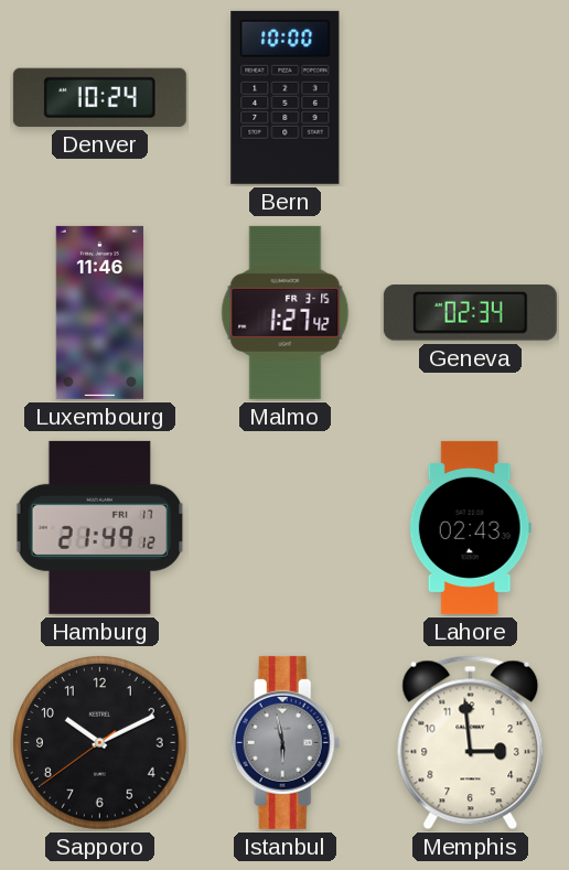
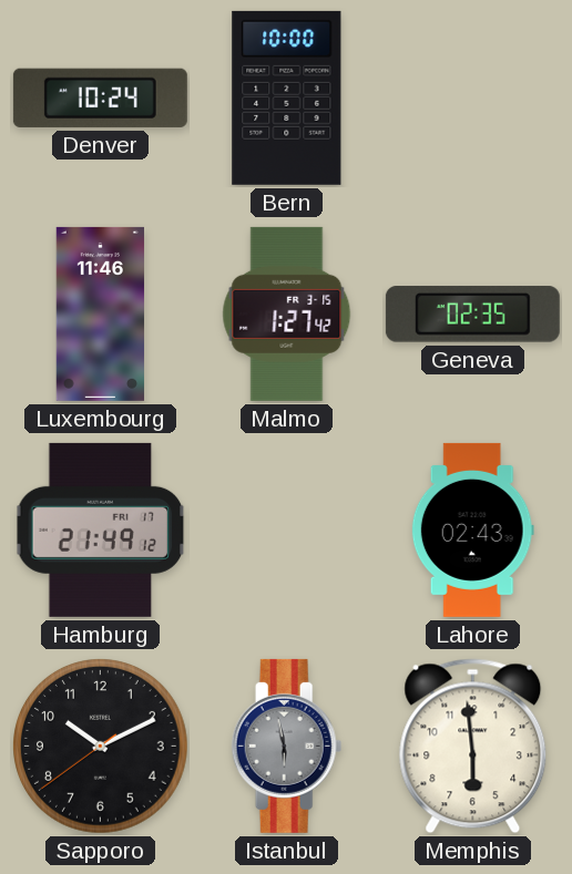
Geneva: 02:34 -> 02:35 (472, 315)
Memphis: 2:59 -> 5:59 (473, 747)
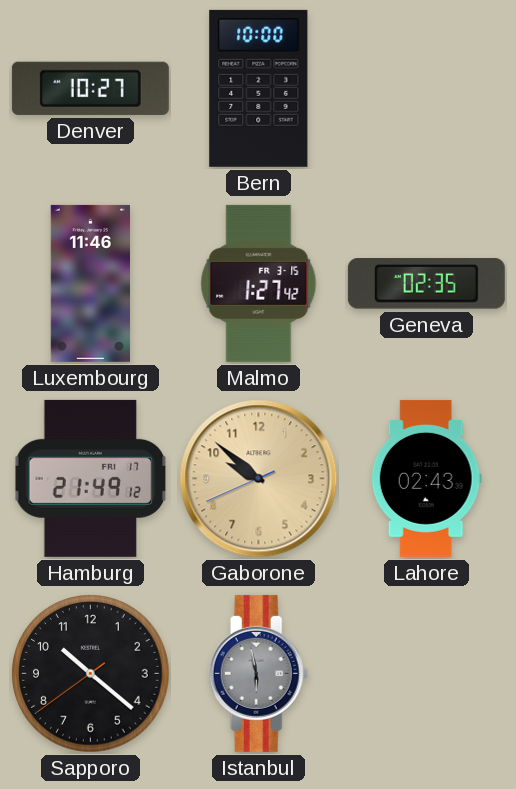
Denver: 10:24 -> 10:27 (90, 88)
Gaborone: none -> 9:51 (259, 479)
Sapporo: 10:10 -> 10:21 (91, 674)
Memphis: 5:59 -> none (473, 747)
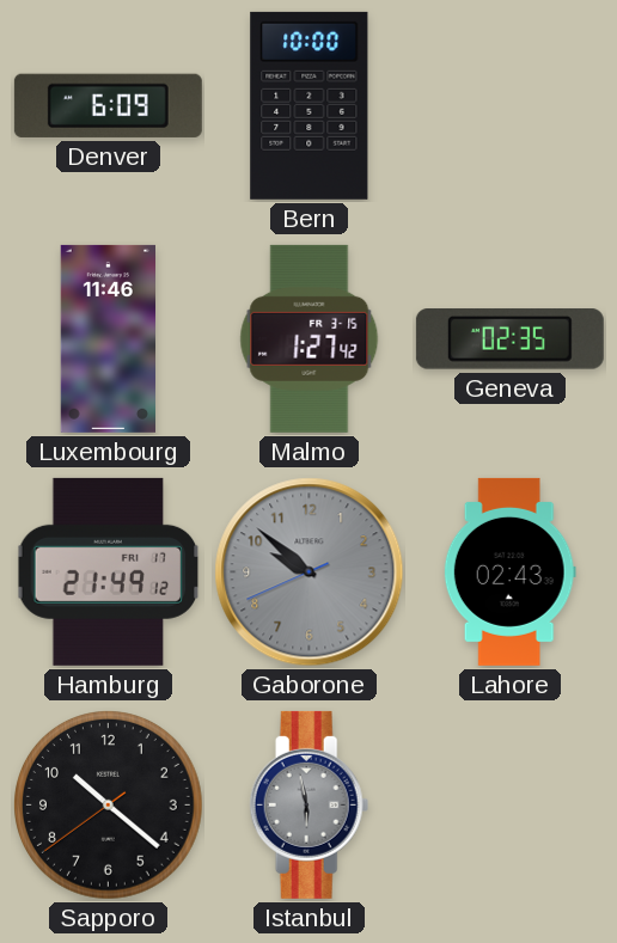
Denver: 10:27 -> 6:09 (108, 105)
Gaborone dial: champagne -> grey (310, 572)
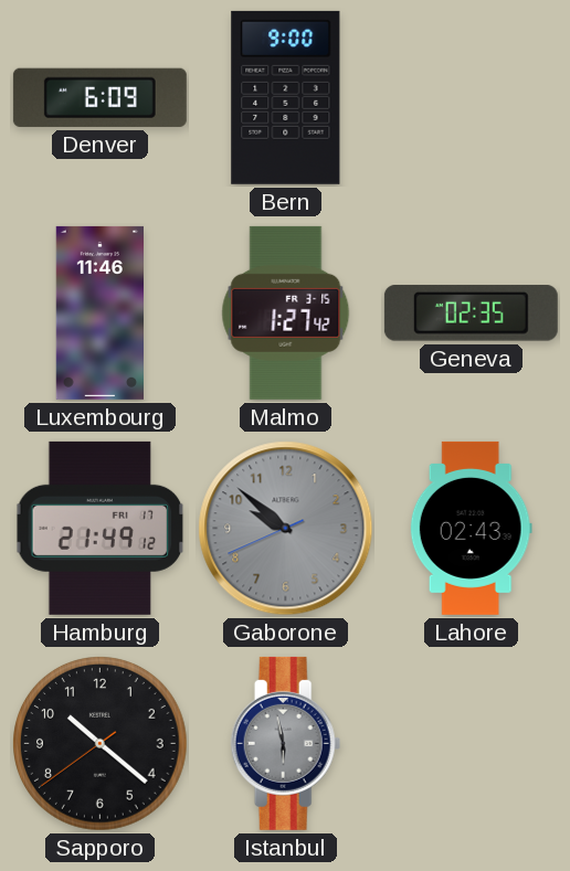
Bern: 10:00 -> 9:00 (286, 97)
